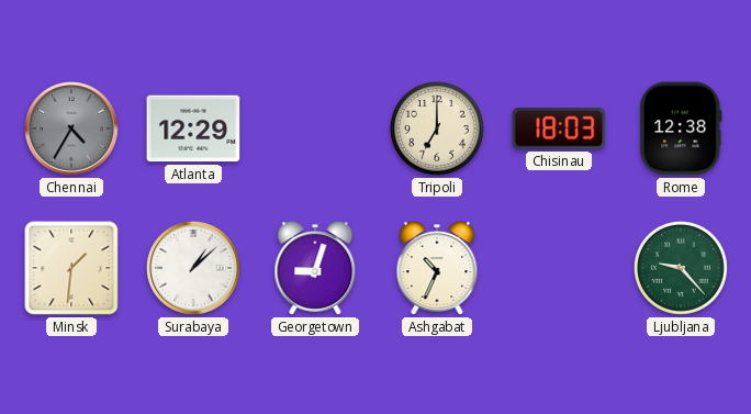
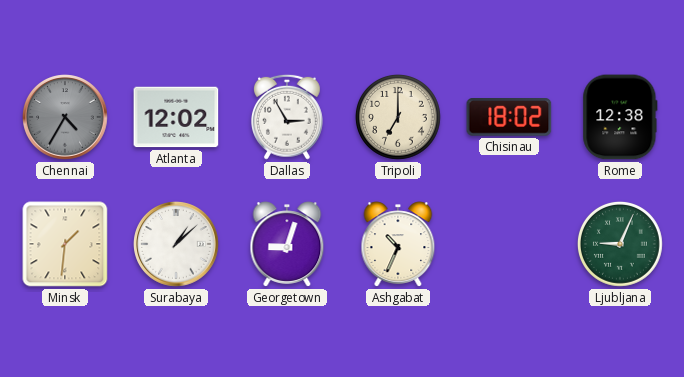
Atlanta: 12:29 -> 12:02 (176, 117)
Dallas: none -> 2:55 (288, 117)
Chisinau: 18:03 -> 18:02 (509, 118)
Ljubljana: 9:23 -> 9:04 (621, 245)
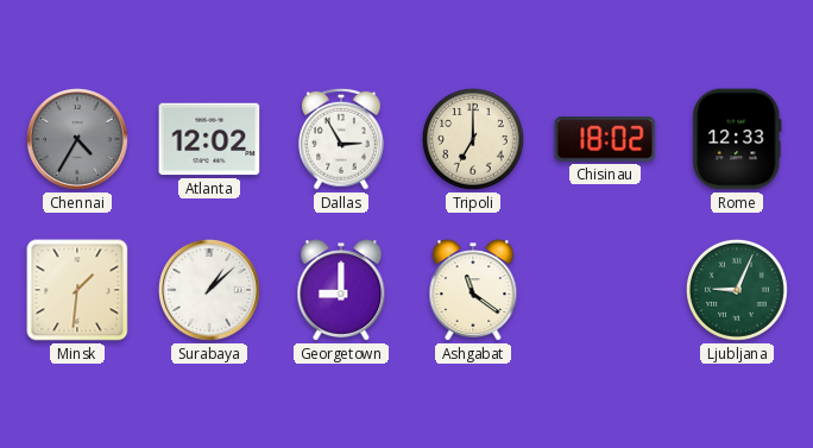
Rome: 12:38 -> 12:33 (737, 139)
Georgetown: 9:03 -> 9:00 (341, 290)
Ashgabat: 10:34 -> 11:21 (473, 290)
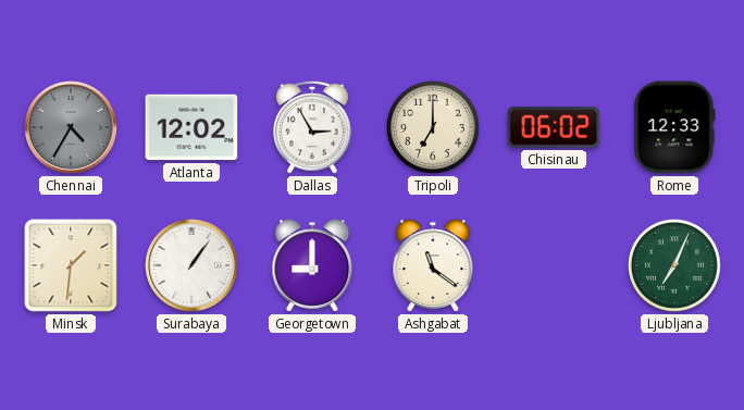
Chisinau: 18:02 -> 06:02 (554, 128)
Surabaya: 1:08 -> 1:06 (191, 265)
Ljubljana: 9:04 -> 7:04 (675, 266)
